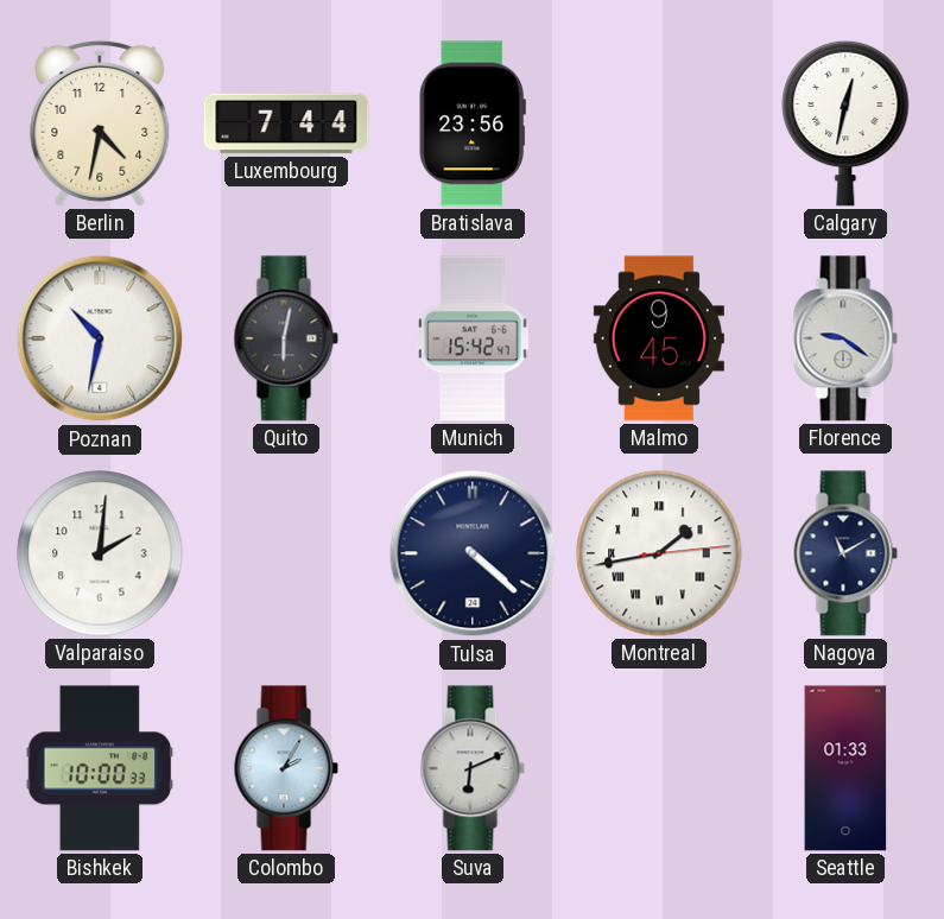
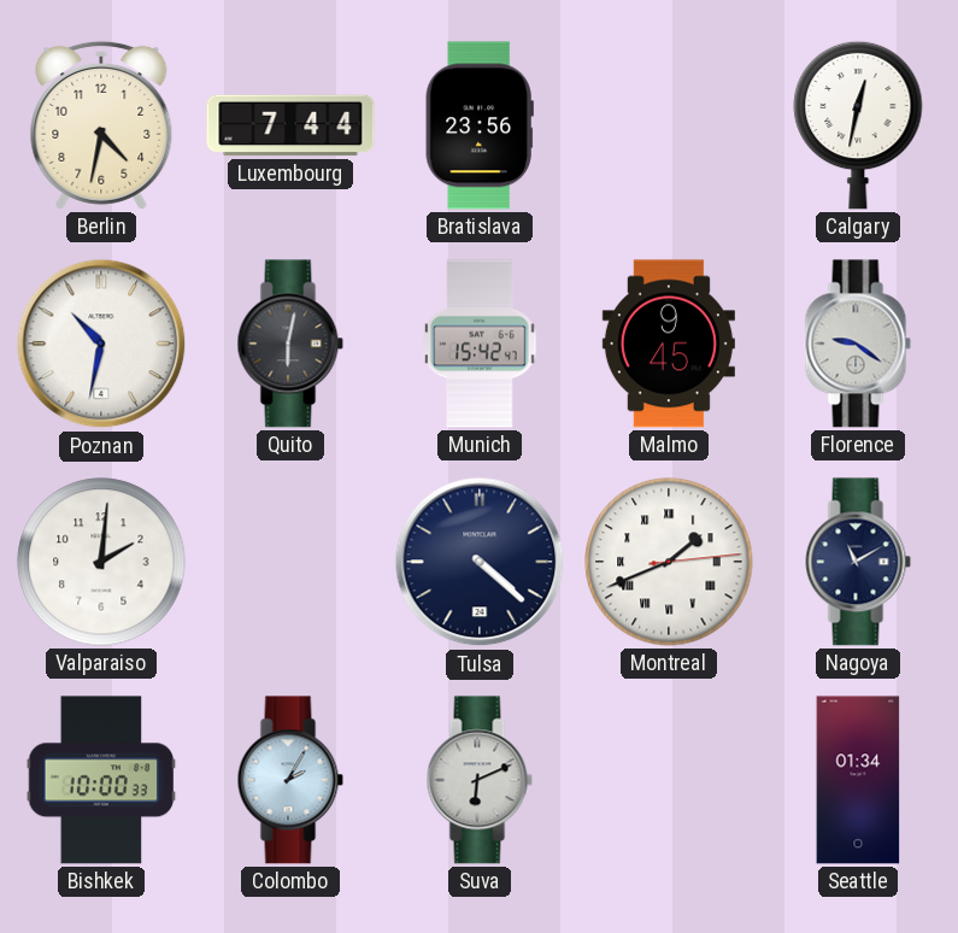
Montreal: 1:43 -> 1:41 (669, 562)
Seattle: 01:33 -> 01:34 (858, 780)
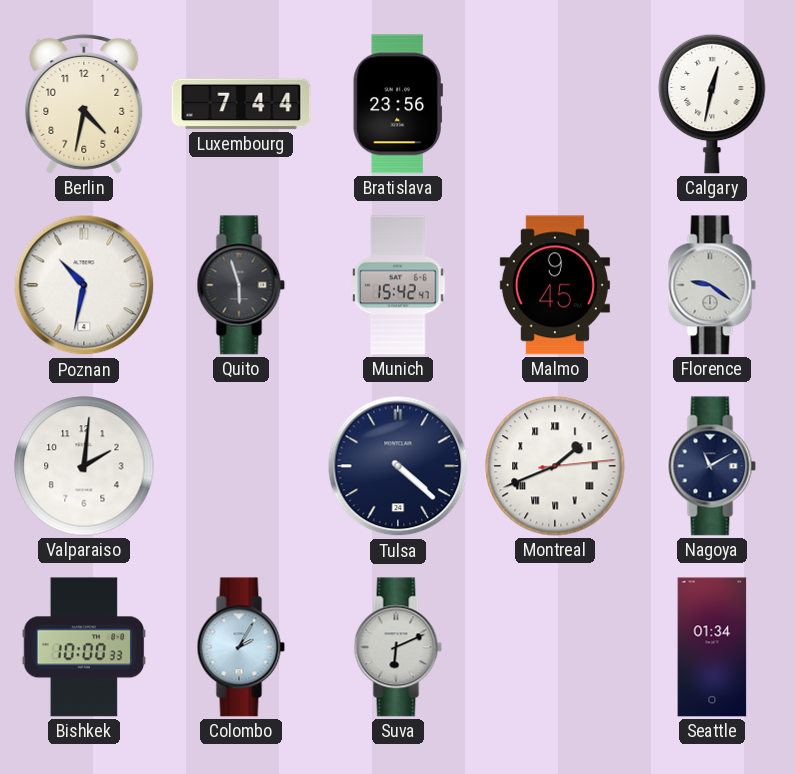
Quito: 6:02 -> 5:57 (241, 285)
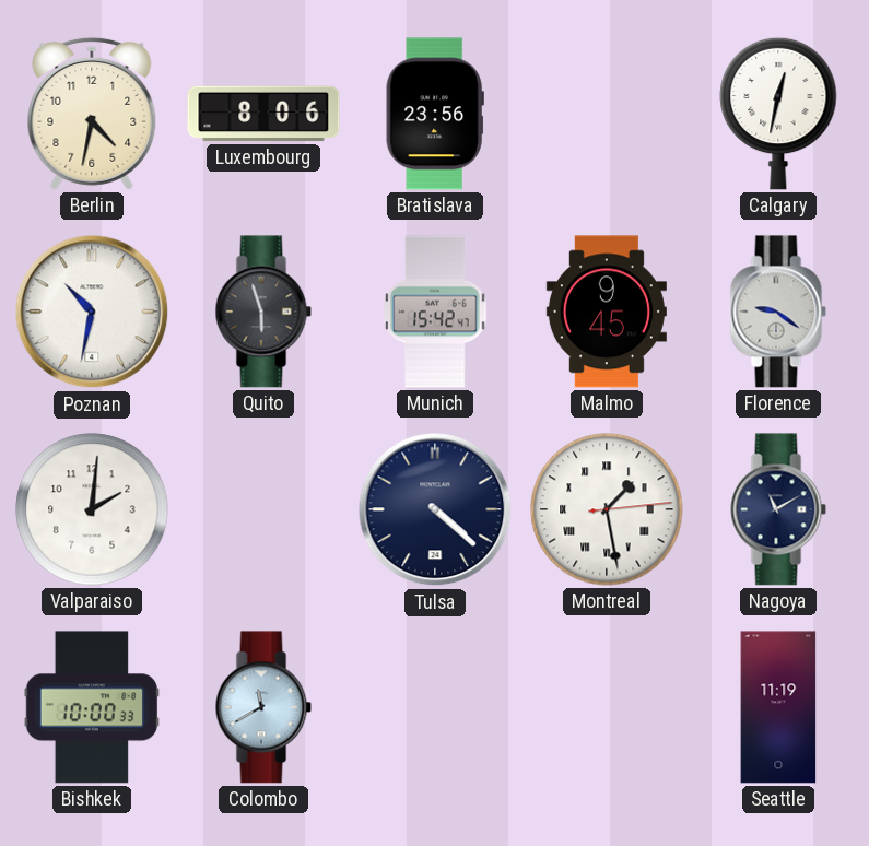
Luxembourg: 7:44 -> 8:06 (263, 114)
Montreal: 1:41 -> 1:28 (607, 509)
Colombo: 2:05 -> 11:40 (263, 707)
Suva: 6:11 -> none (398, 647)
Seattle: 01:34 -> 11:19 (778, 707)
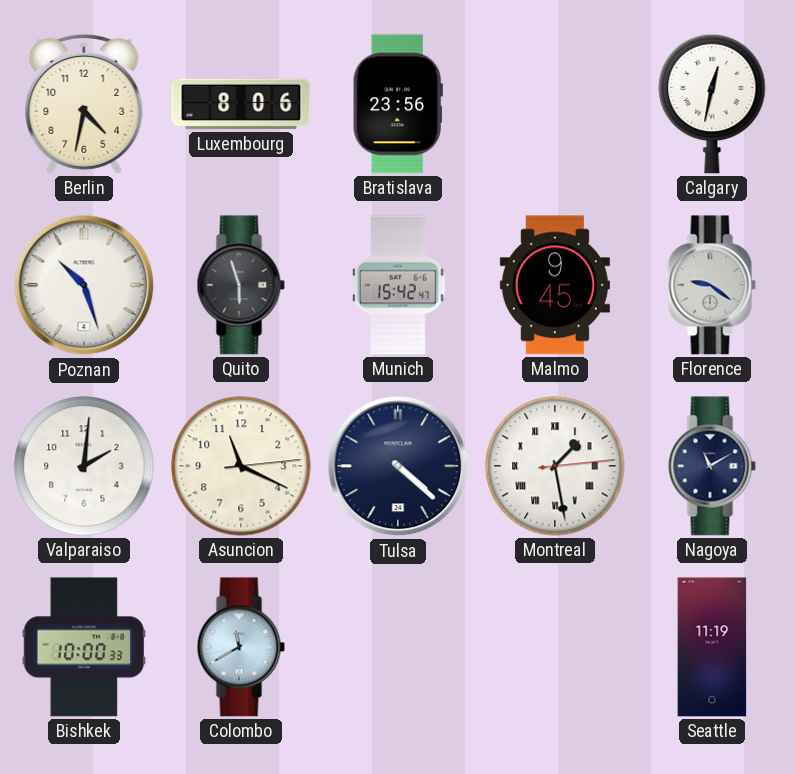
Poznan: 10:32 -> 10:27 (84, 285)
Asuncion: none -> 11:19 (241, 466)
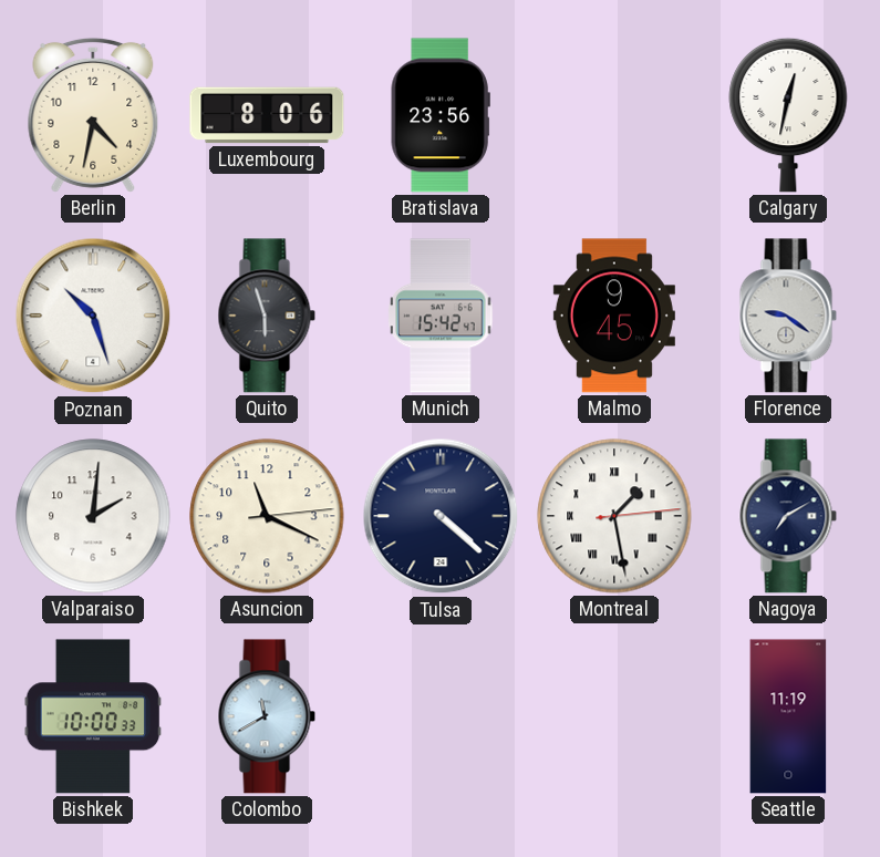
Nagoya: 11:10 -> 7:10 (788, 516)
